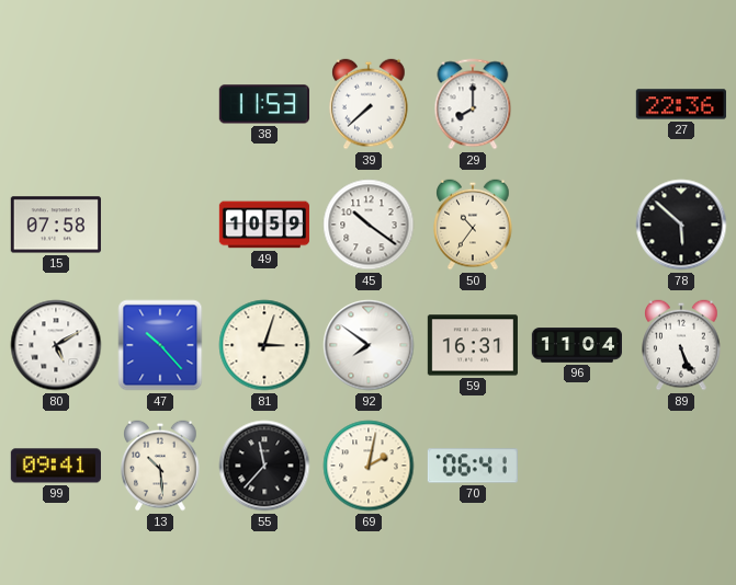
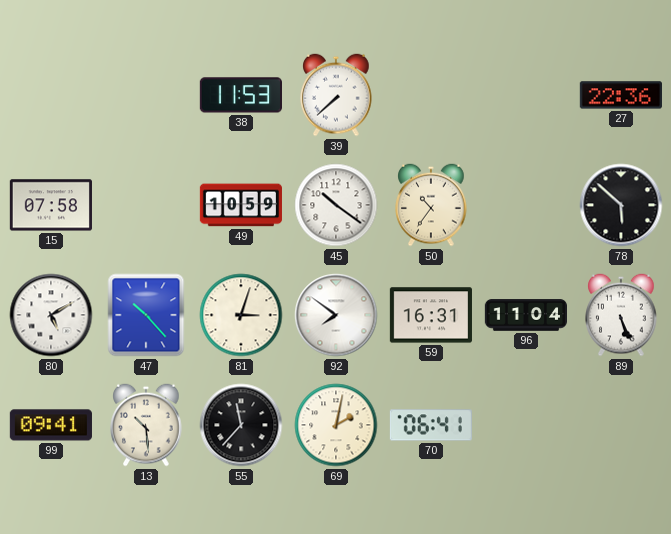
29: 8:00 -> none (473, 104)
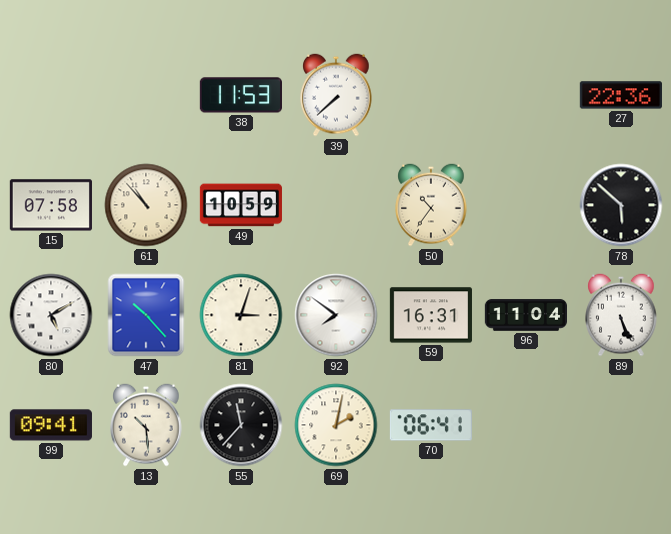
61: none -> 10:53 (146, 205)
45: 10:21 -> none (336, 205)
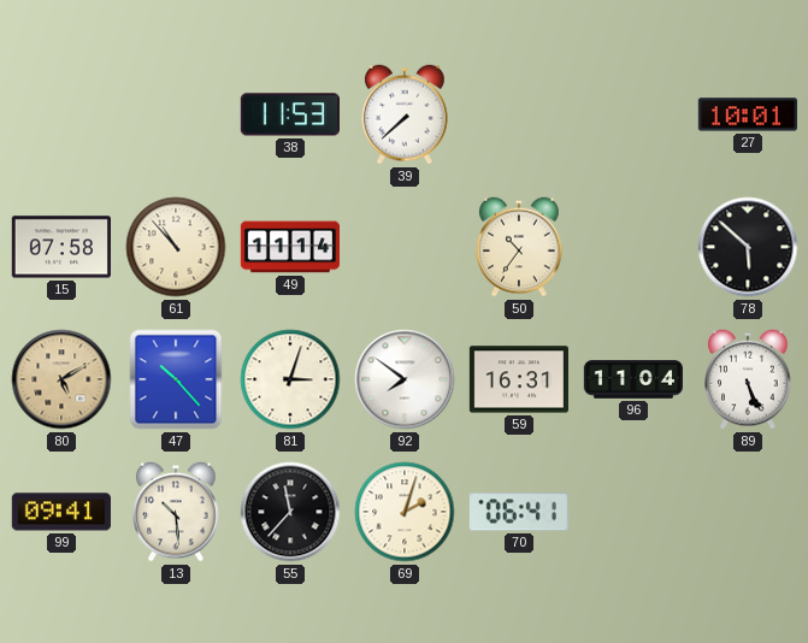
27: 22:36 -> 10:01 (748, 114)
49: 10:59 -> 11:14 (290, 247)
80 dial: white -> champagne (61, 379)
69: 2:02 -> 2:03 (405, 512)
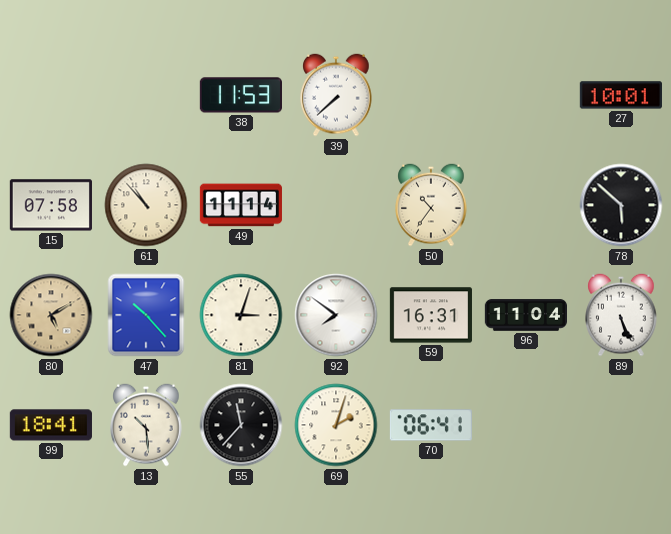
99: 09:41 -> 18:41 (51, 425)
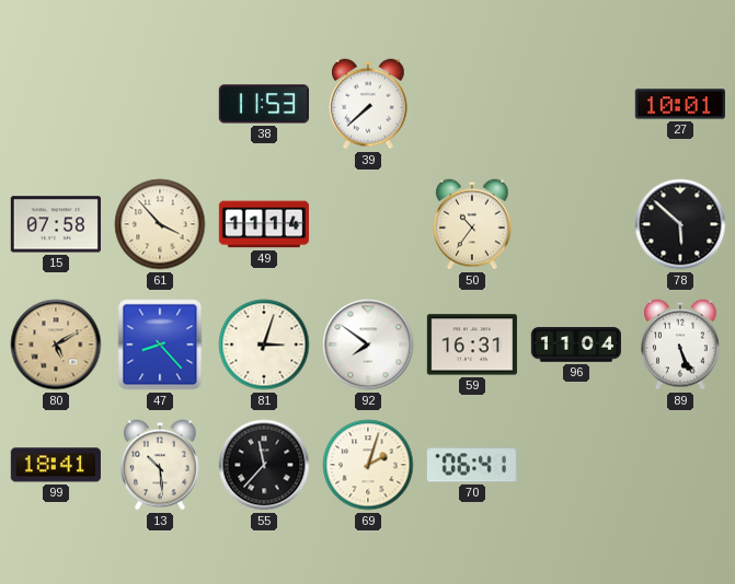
61: 10:53 -> 3:53 (160, 224)
47: 10:23 -> 8:23 (160, 344)
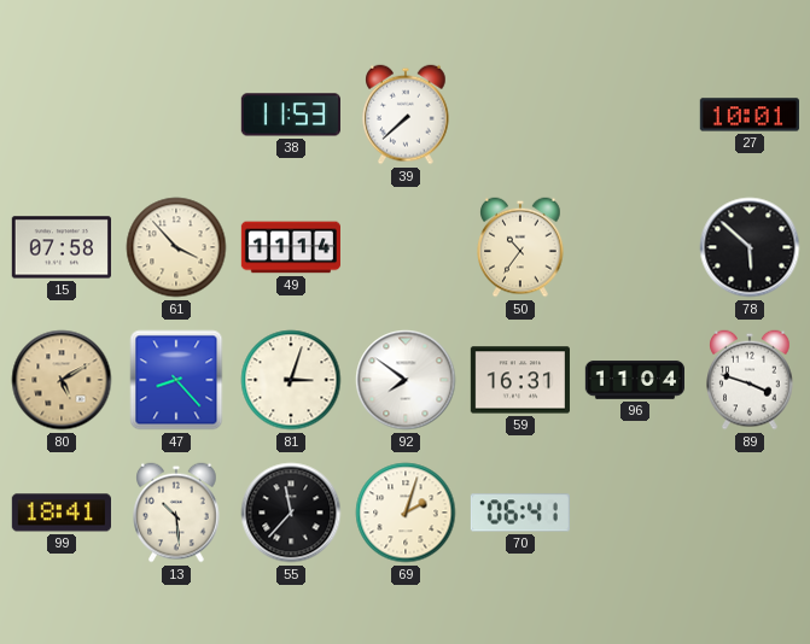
89: 5:26 -> 3:48 (750, 380)
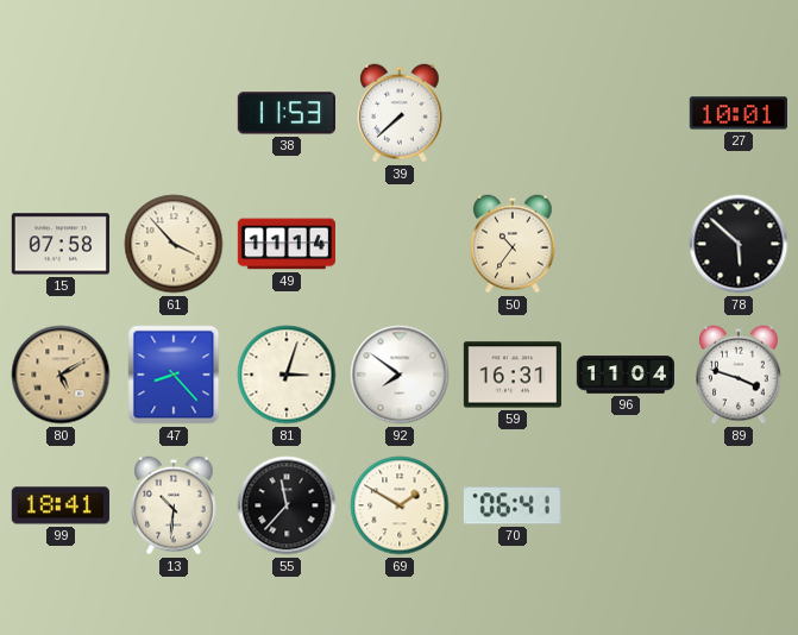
13: 10:29 -> 10:31 (174, 505)
69: 2:03 -> 1:50 (400, 505)
